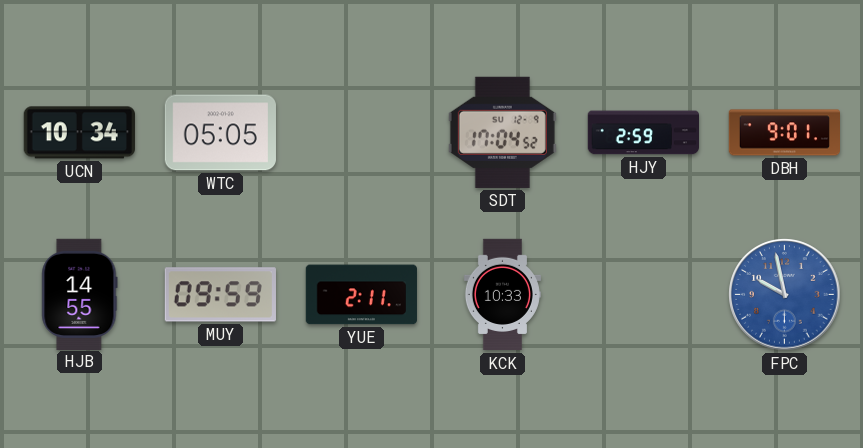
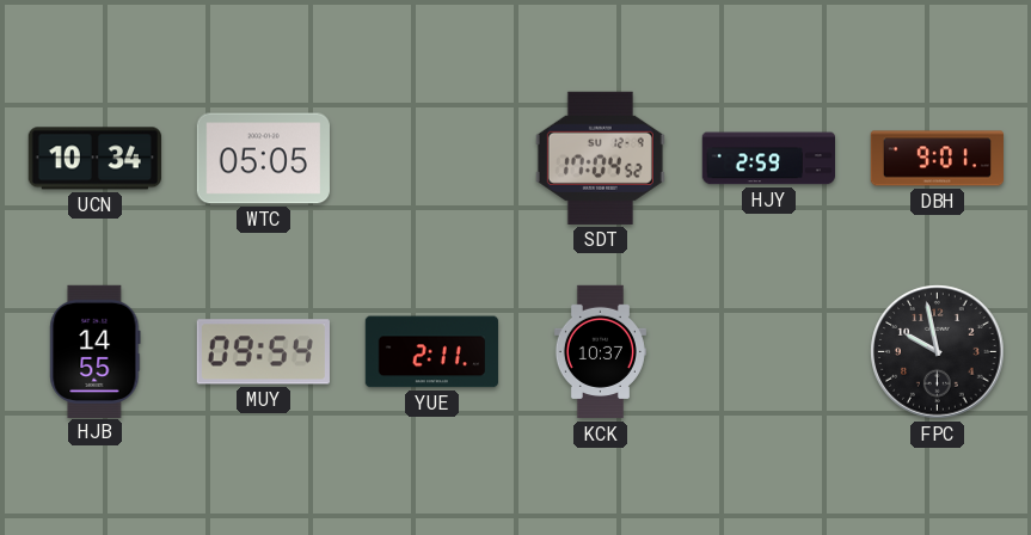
MUY: 09:59 -> 09:54 (263, 352)
KCK: 10:33 -> 10:37 (600, 352)
FPC dial: blue -> black (938, 352)
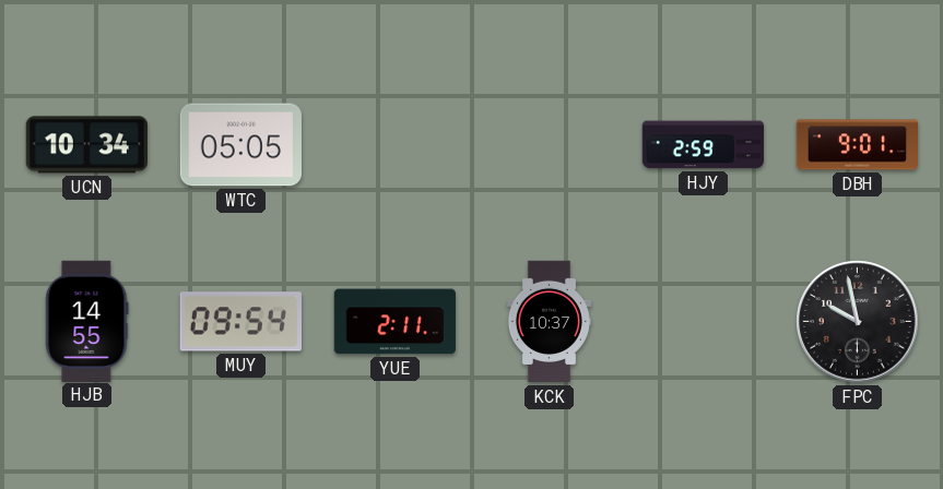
SDT: 17:04 -> none (600, 158)
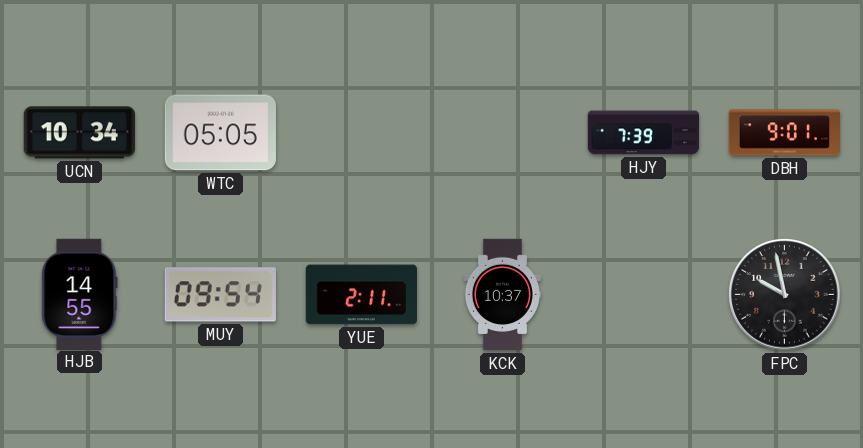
HJY: 2:59 -> 7:39 (643, 133)
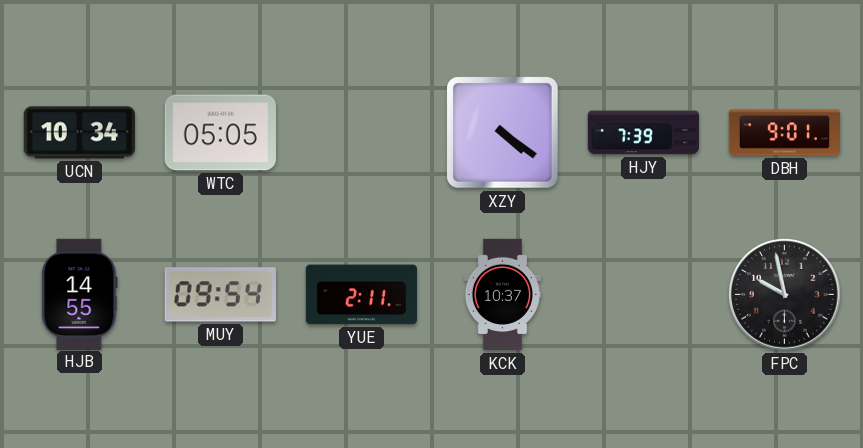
XZY: none -> 4:21 (503, 133)
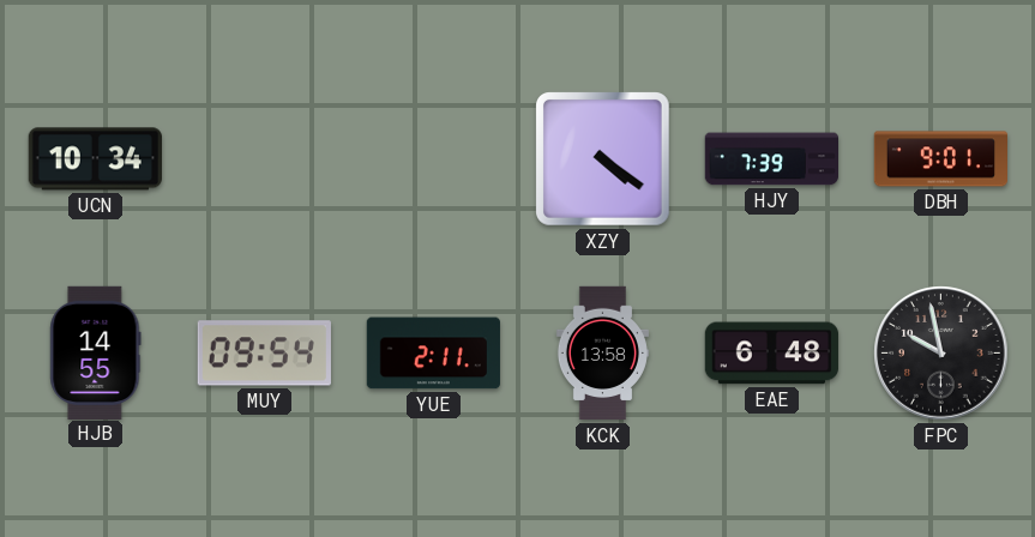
WTC: 05:05 -> none (220, 133)
KCK: 10:37 -> 13:58 (602, 354)
EAE: none -> 6:48 (771, 354)
